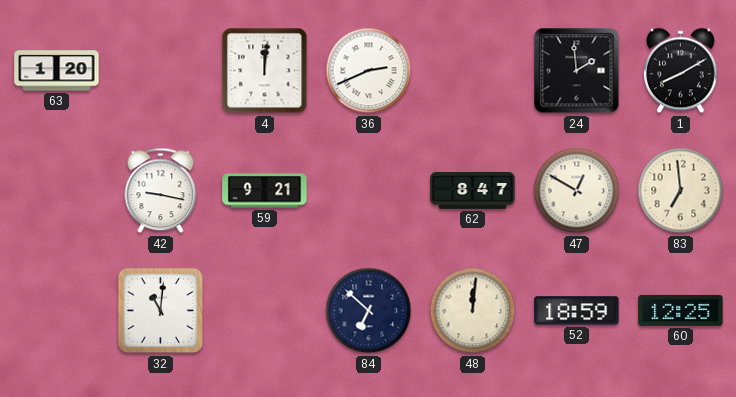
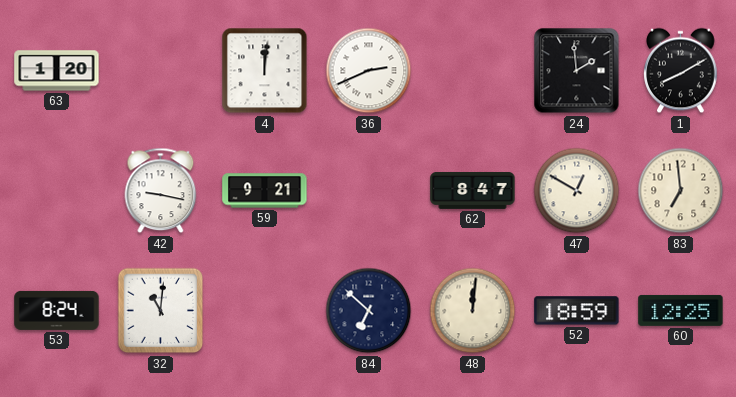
53: none -> 8:24 (57, 310)
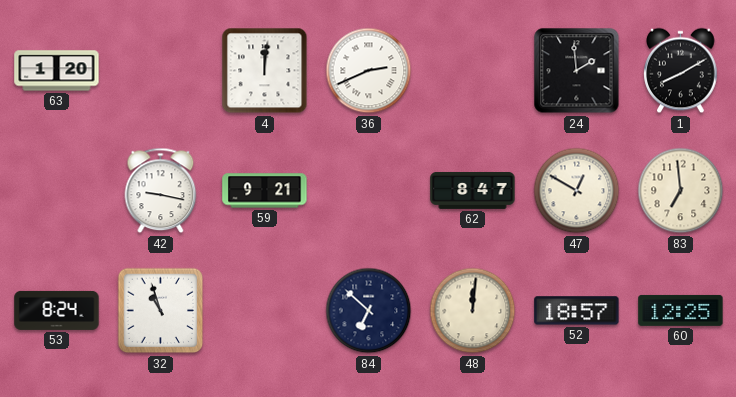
32: 11:01 -> 10:57 (161, 311)
52: 18:59 -> 18:57 (577, 311)
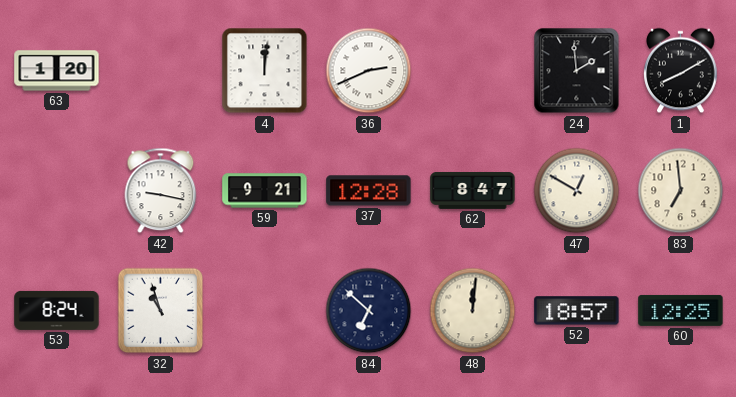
37: none -> 12:28 (369, 191)
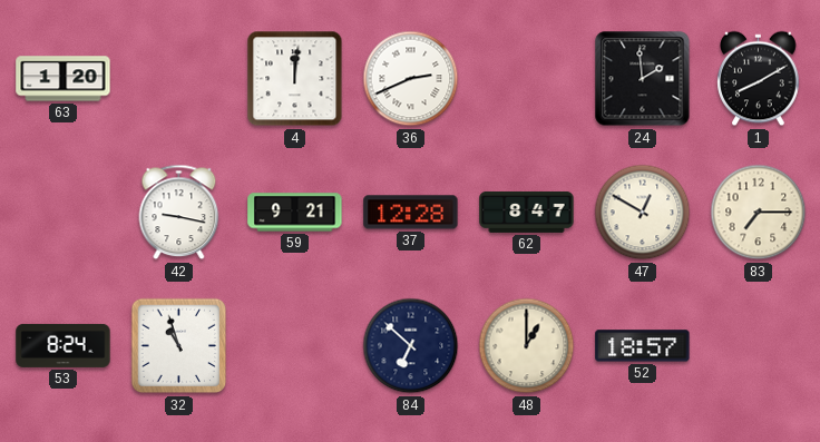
83: 6:59 -> 7:15 (759, 213)
48: 12:01 -> 1:00 (527, 346)
60: 12:25 -> none (681, 310)
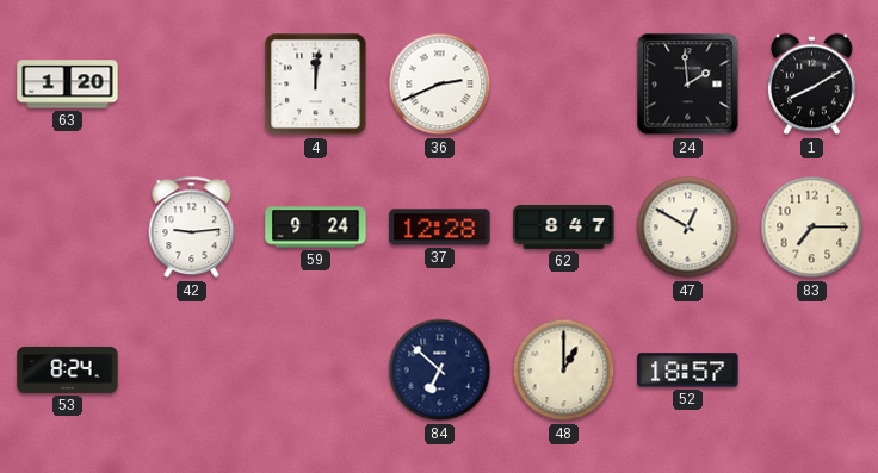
42: 9:17 -> 9:14 (192, 228)
59: 9:21 -> 9:24 (316, 228)
32: 10:57 -> none (179, 346)
